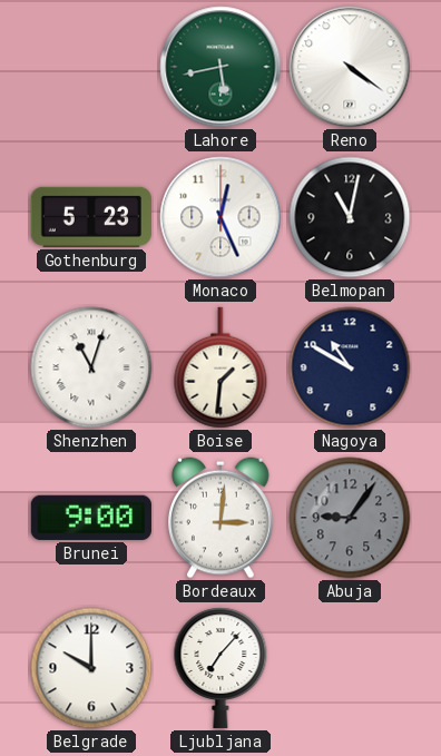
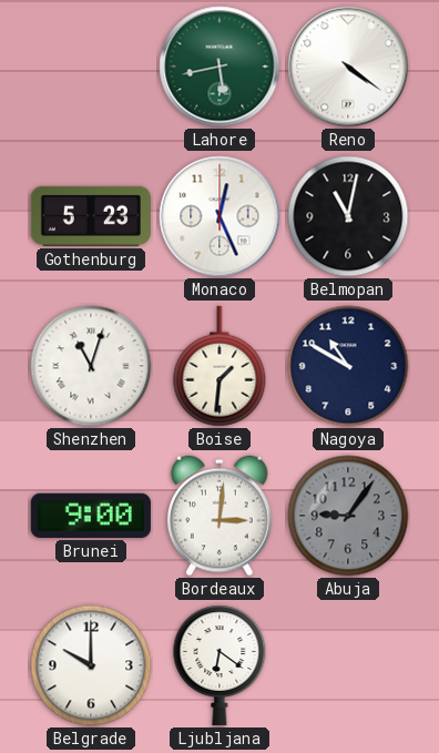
Ljubljana: 7:07 -> 6:21 (219, 665)
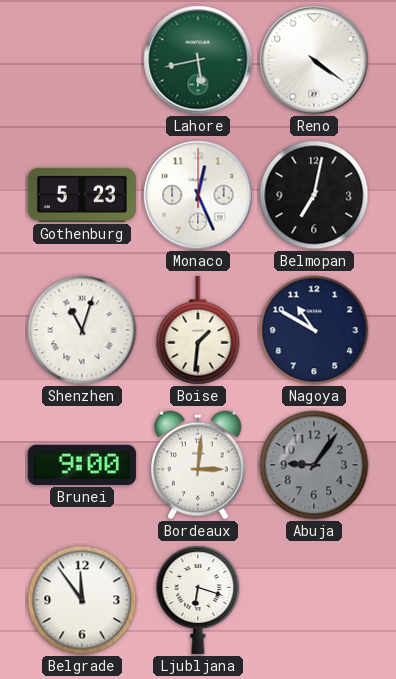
Belmopan: 11:02 -> 7:02 (314, 195)
Belgrade: 10:00 -> 11:54 (82, 600)
Ljubljana: 6:21 -> 6:18 (198, 600)
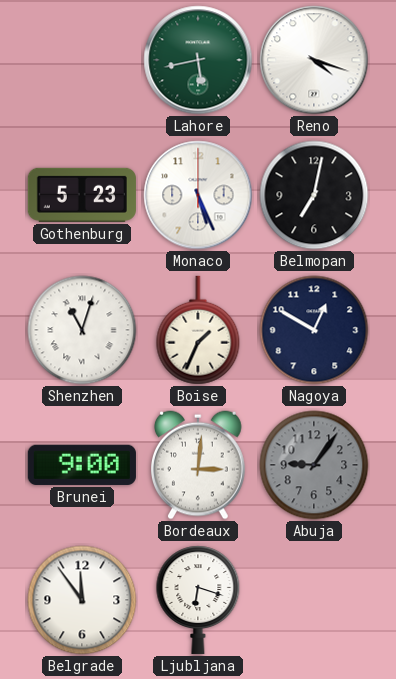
Reno: 4:21 -> 4:18 (314, 60)
Monaco: 12:26 -> 5:26 (198, 195)
Boise: 1:31 -> 1:34 (198, 330)
Nagoya: 10:50 -> 12:50 (314, 330)
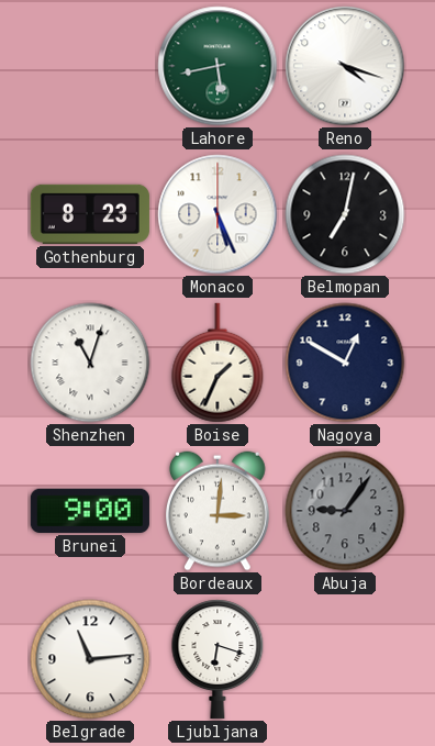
Gothenburg: 5:23 -> 8:23 (90, 214)
Belgrade: 11:54 -> 11:14 (90, 659)
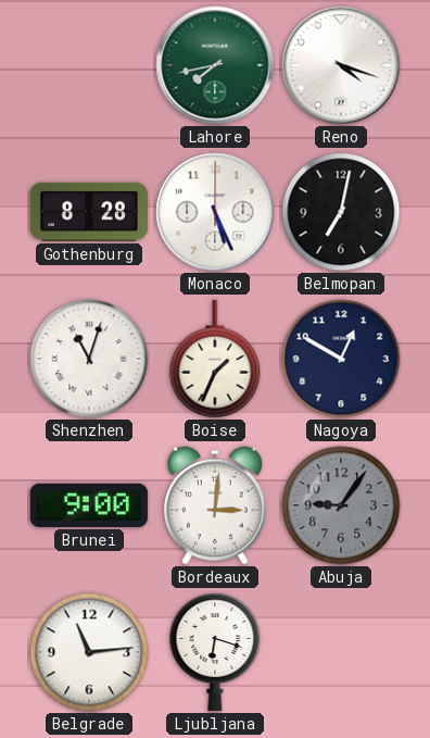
Lahore: 5:43 -> 7:43 (215, 65)
Gothenburg: 8:23 -> 8:28 (89, 212)
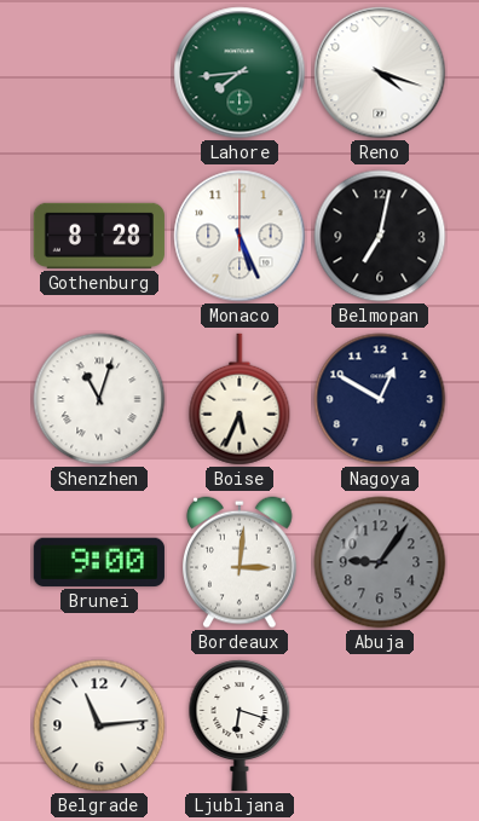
Lahore: 7:43 -> 7:44 (239, 73)
Boise: 1:34 -> 5:34 (239, 399)
